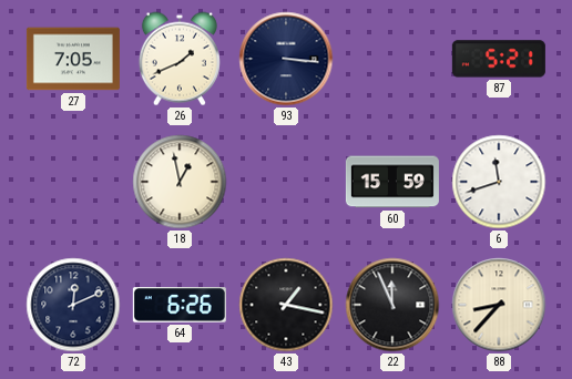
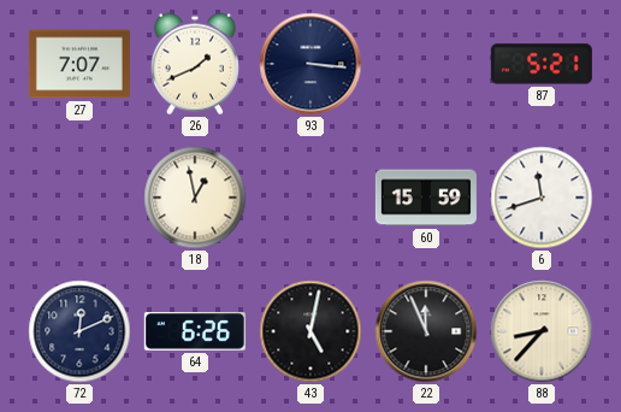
27: 7:05 -> 7:07 (79, 64)
43: 1:17 -> 5:02 (310, 331)
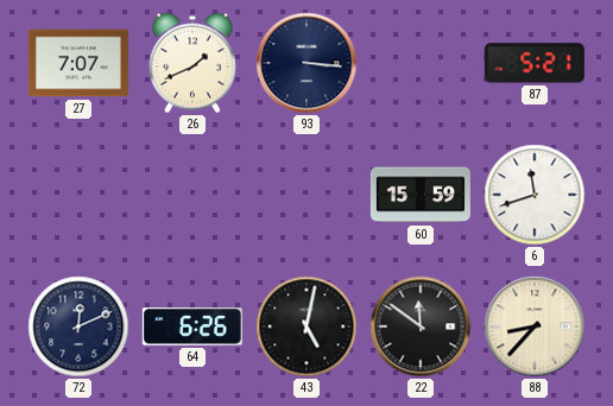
18: 12:58 -> none (195, 198)
22: 11:56 -> 11:51 (421, 326)
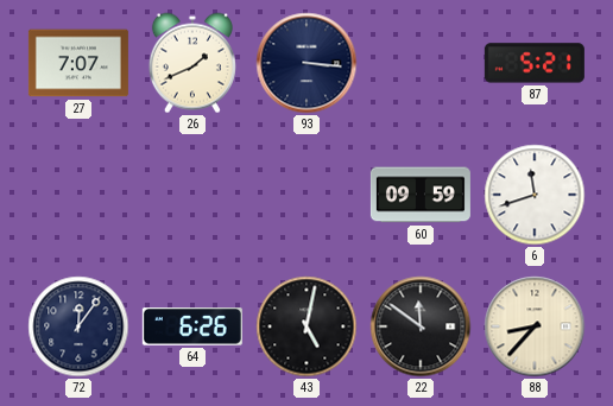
60: 15:59 -> 09:59 (421, 195)
72: 12:11 -> 12:06 (78, 326)
